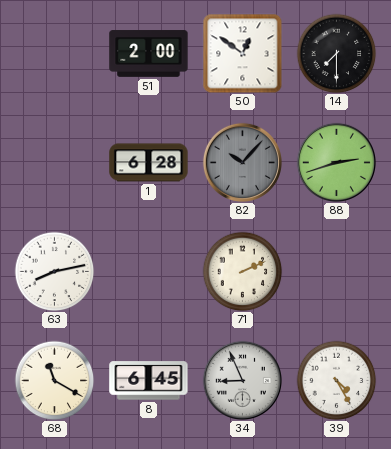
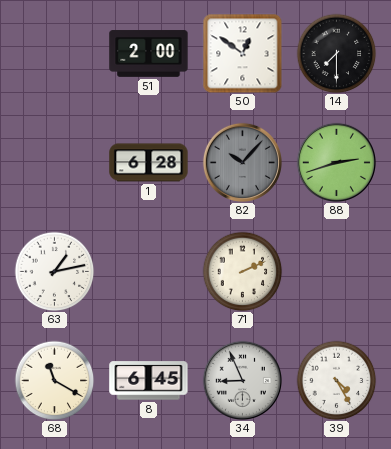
63: 8:13 -> 1:13 (54, 271)
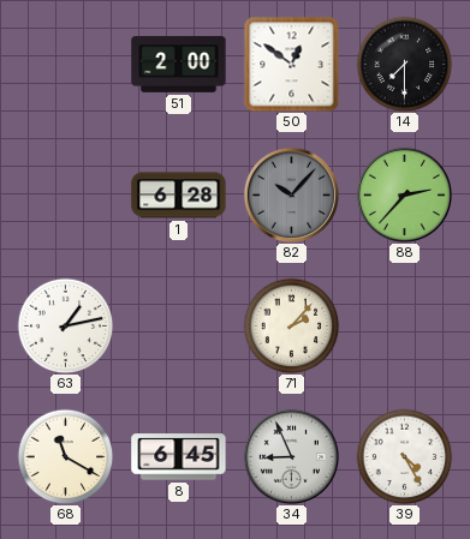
88: 2:42 -> 2:37 (404, 194)
71: 2:11 -> 2:07 (291, 325)
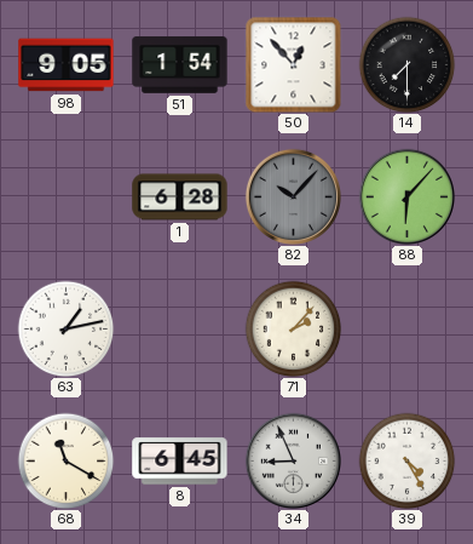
98: none -> 9:05 (67, 65)
51: 2:00 -> 1:54 (180, 65)
50: 12:51 -> 12:53 (293, 64)
88: 2:37 -> 6:07 (406, 196)
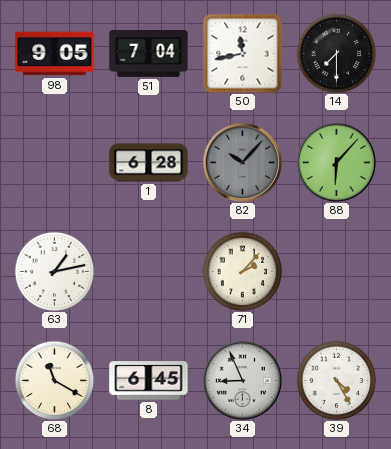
51: 1:54 -> 7:04 (149, 54)
50: 12:53 -> 11:43 (242, 53)
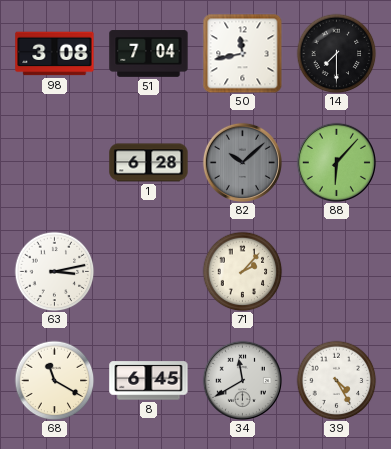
98: 9:05 -> 3:08 (55, 54)
82: 10:07 -> 10:08 (242, 162)
63: 1:13 -> 3:13 (54, 271)
34: 8:56 -> 11:40 (242, 380)
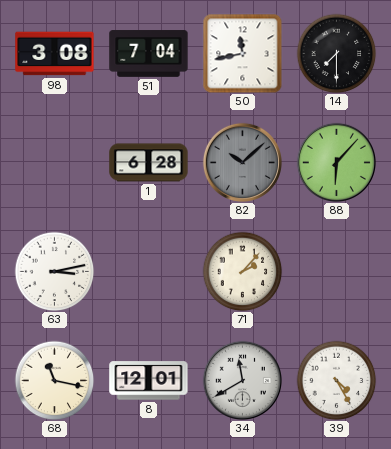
68: 11:20 -> 11:17 (54, 380)
8: 6:45 -> 12:01 (149, 381)
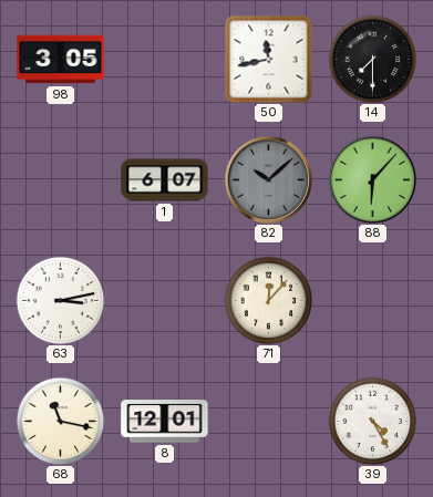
98: 3:08 -> 3:05 (61, 60)
51: 7:04 -> none (149, 54)
1: 6:28 -> 6:07 (165, 180)
71: 2:07 -> 12:07 (268, 300)
34: 11:40 -> none (242, 380)
